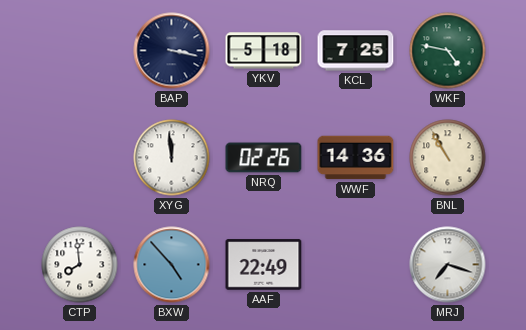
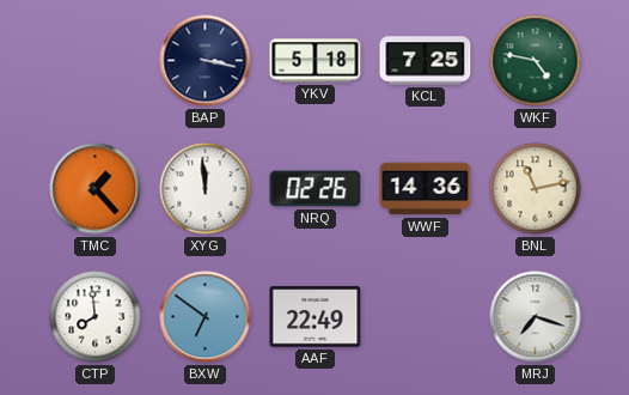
TMC: none -> 1:23 (96, 189)
BNL: 10:55 -> 11:13 (536, 189)
BXW: 4:53 -> 6:51 (206, 317)
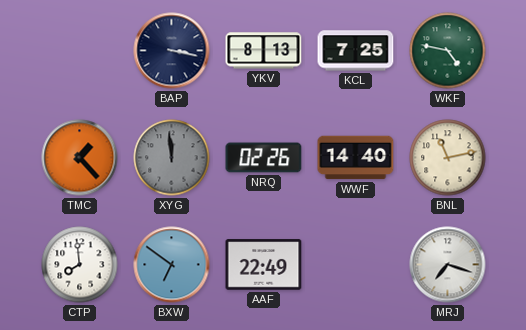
YKV: 5:18 -> 8:13 (264, 51)
XYG dial: white -> grey (172, 158)
WWF: 14:36 -> 14:40 (356, 158)
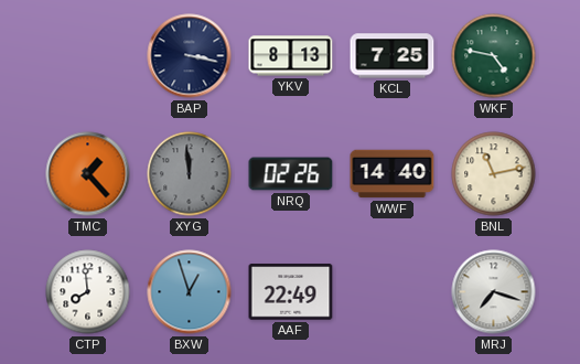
BXW: 6:51 -> 12:57 (190, 292)
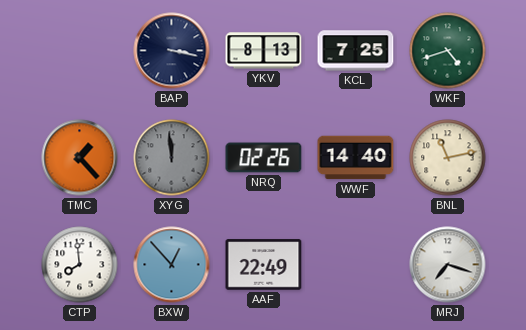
WKF: 4:47 -> 4:42 (448, 51)
BXW: 12:57 -> 12:53 (172, 265)
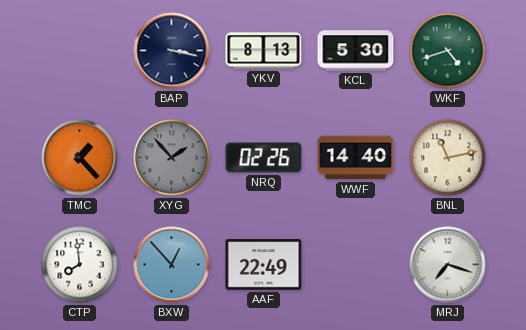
KCL: 7:25 -> 5:30 (356, 51)
XYG: 11:59 -> 1:53 (172, 158)
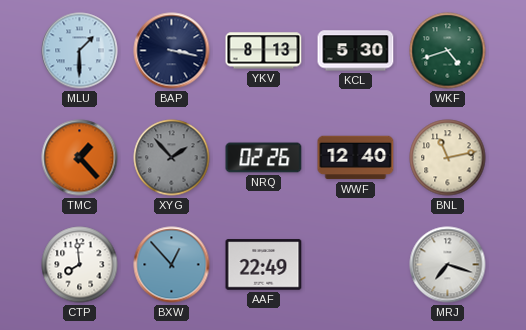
MLU: none -> 1:30 (80, 51)
WWF: 14:40 -> 12:40 (356, 158)
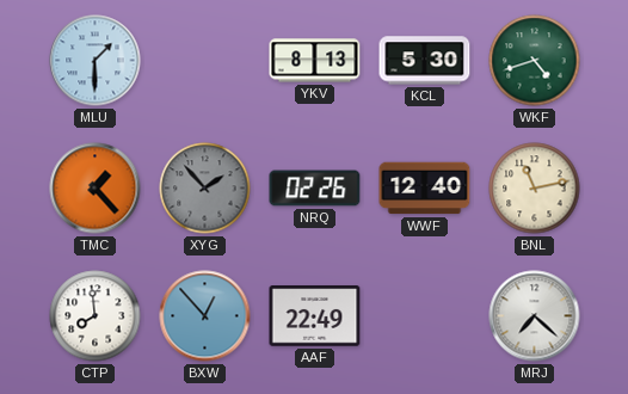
BAP: 3:17 -> none (172, 51)
MRJ: 7:18 -> 7:22 (535, 316)
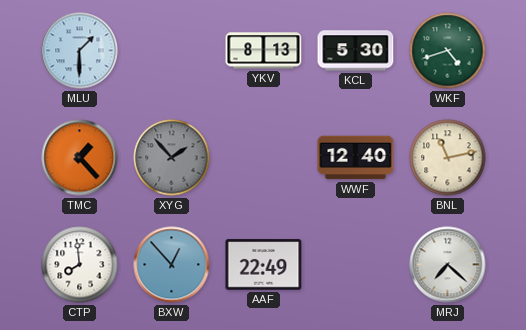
NRQ: 02:26 -> none (315, 189)
